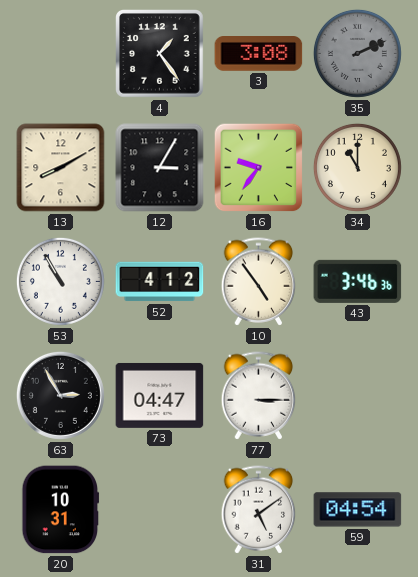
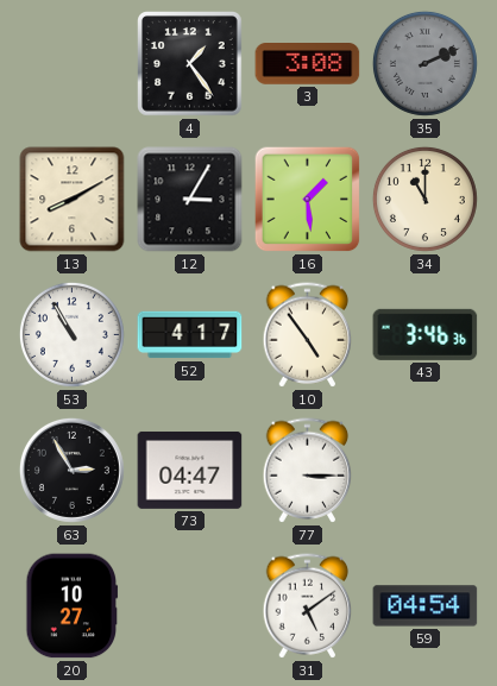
16: 9:36 -> 1:29 (308, 200)
52: 4:12 -> 4:17 (190, 335)
20: 10:31 -> 10:27 (73, 606)
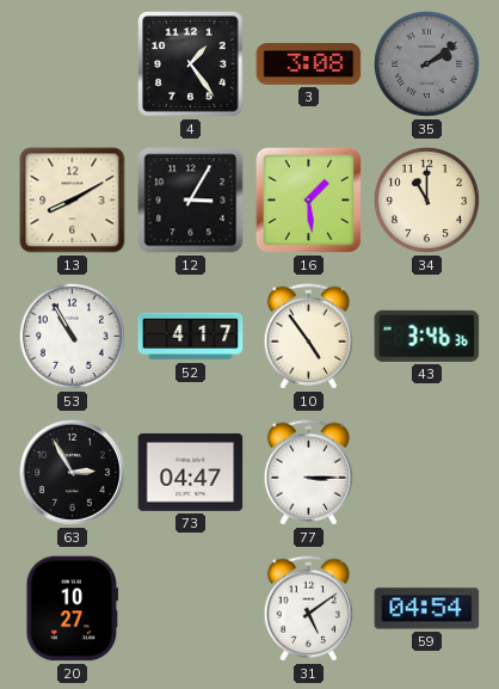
35: 2:11 -> 2:09 (426, 63)
